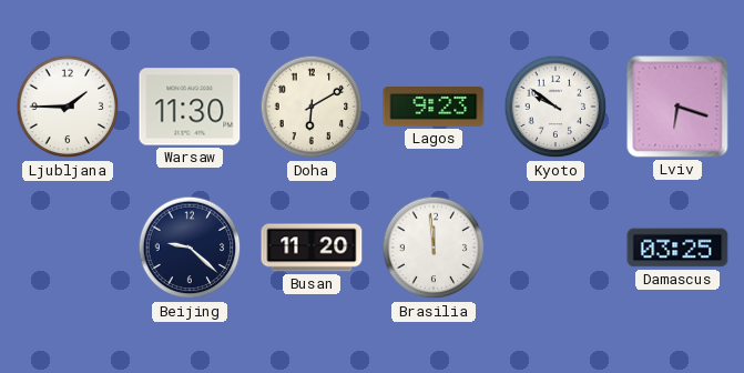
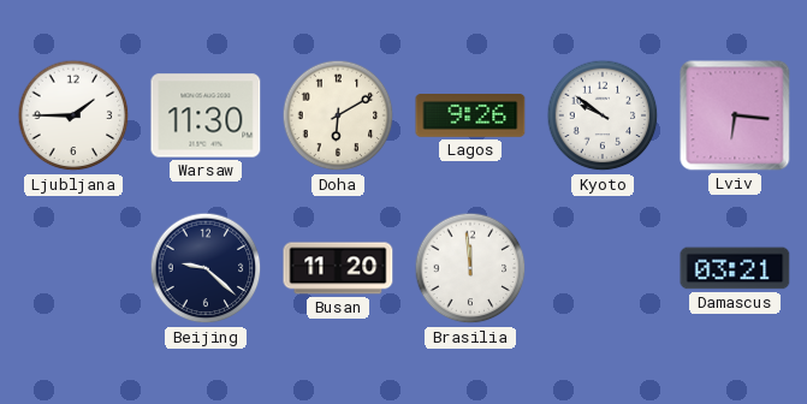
Lagos: 9:23 -> 9:26 (470, 117)
Lviv: 6:18 -> 6:16 (735, 115)
Damascus: 03:25 -> 03:21 (735, 268)
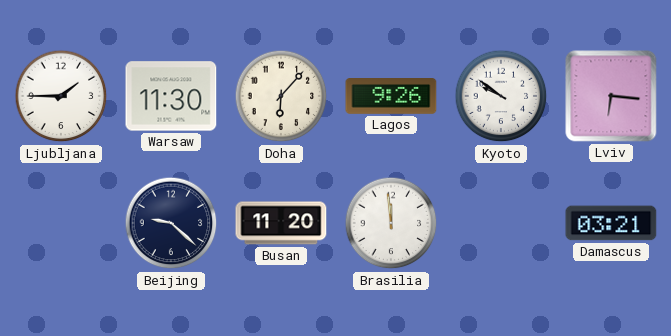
Doha: 6:10 -> 6:07 (281, 96)
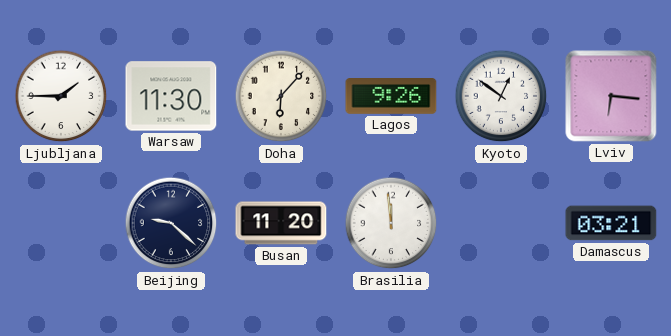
Kyoto: 9:51 -> 12:51 (501, 96)
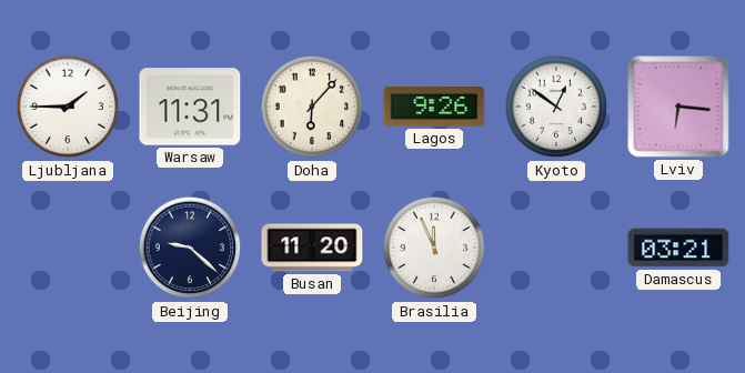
Warsaw: 11:30 -> 11:31 (190, 107)
Brasilia: 11:59 -> 11:56 (434, 248)
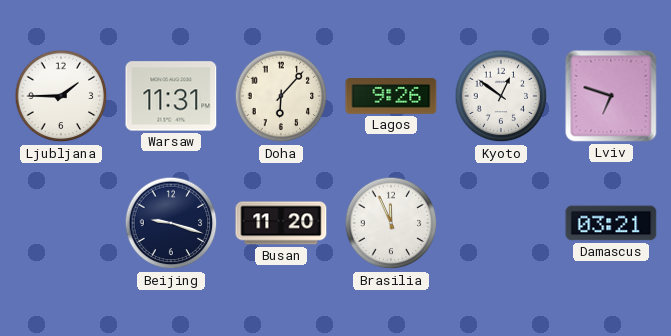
Lviv: 6:16 -> 6:48 (611, 96)
Beijing: 9:22 -> 9:18 (171, 223)
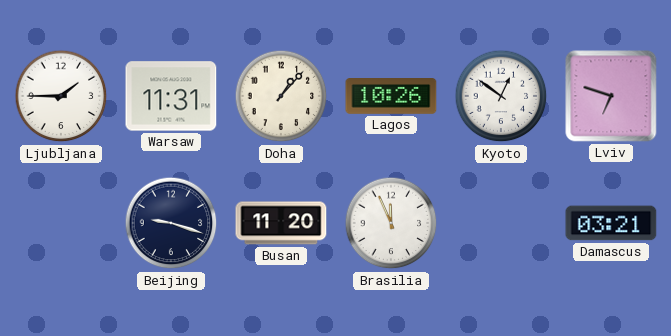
Doha: 6:07 -> 1:07 (281, 96)
Lagos: 9:26 -> 10:26 (391, 97)
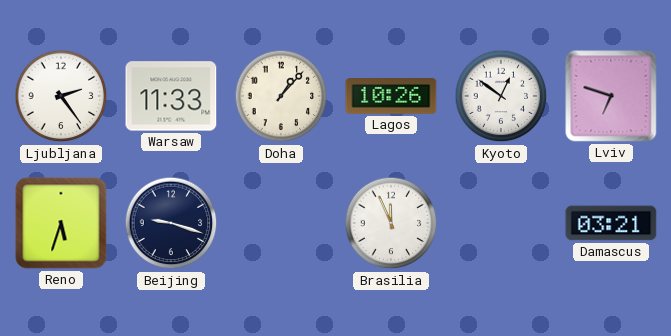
Ljubljana: 1:45 -> 2:24 (61, 96)
Warsaw: 11:31 -> 11:33 (171, 96)
Reno: none -> 5:33 (61, 223)
Busan: 11:20 -> none (281, 223)
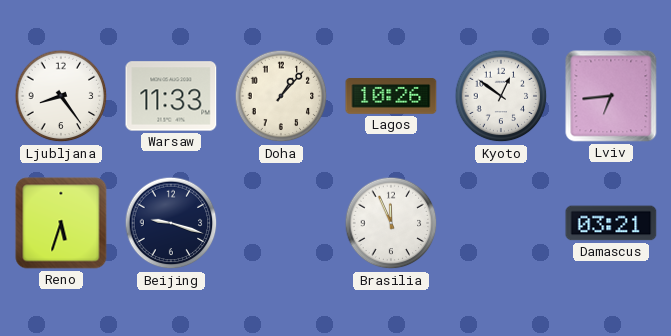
Ljubljana: 2:24 -> 8:24 (61, 96)
Lviv: 6:48 -> 6:44 (611, 96)
